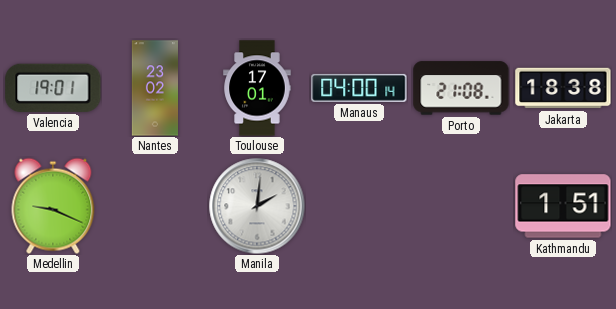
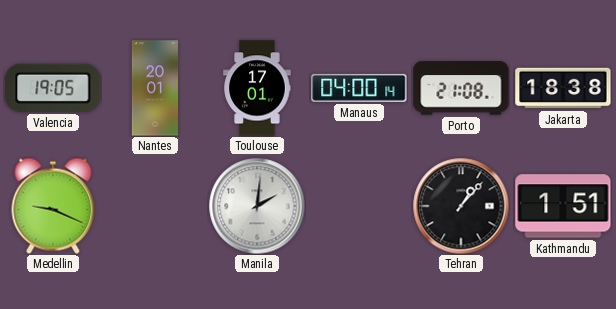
Valencia: 19:01 -> 19:05 (53, 88)
Nantes: 23:02 -> 20:01 (154, 88)
Tehran: none -> 1:07 (461, 206)
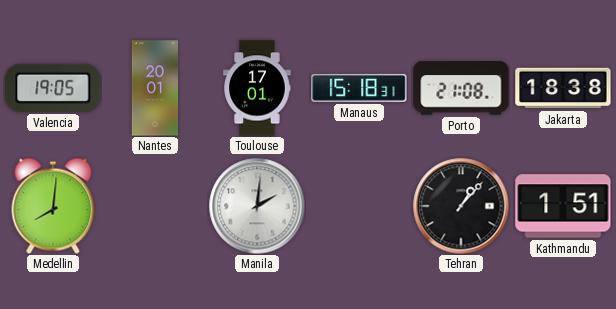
Manaus: 04:00 -> 15:18 (359, 88)
Medellin: 9:19 -> 8:01 (53, 206)
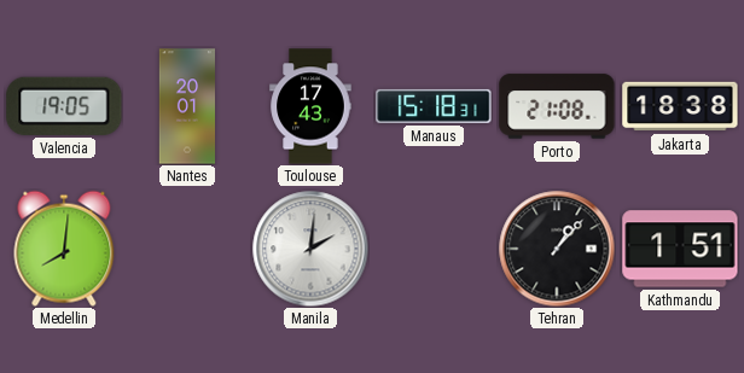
Toulouse: 17:01 -> 17:43 (310, 106)
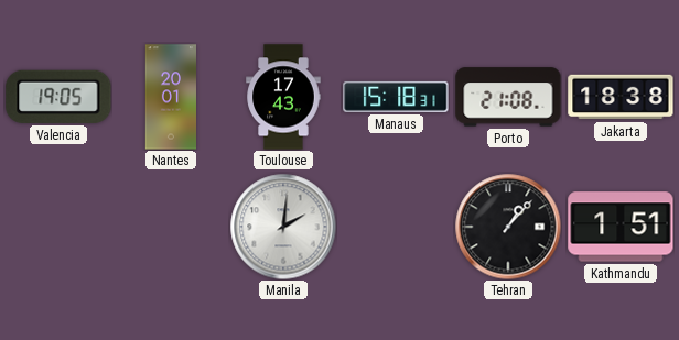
Medellin: 8:01 -> none (64, 249)
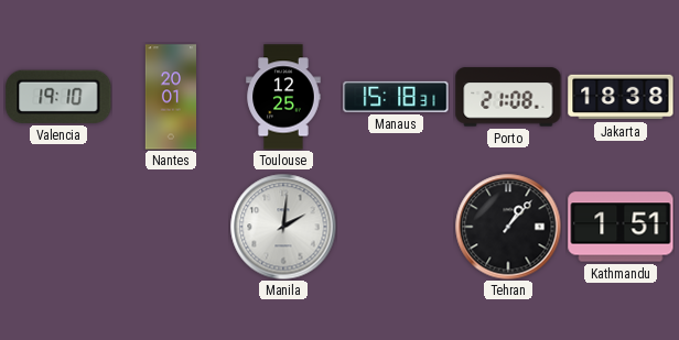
Valencia: 19:05 -> 19:10 (58, 97)
Toulouse: 17:43 -> 12:25 (283, 97)
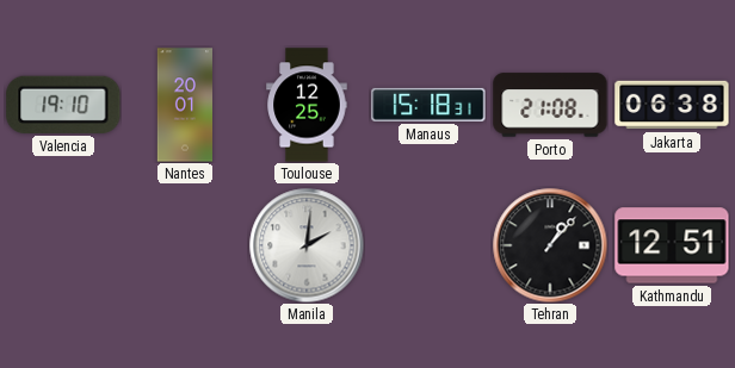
Jakarta: 18:38 -> 06:38 (672, 105)
Kathmandu: 1:51 -> 12:51 (672, 245)
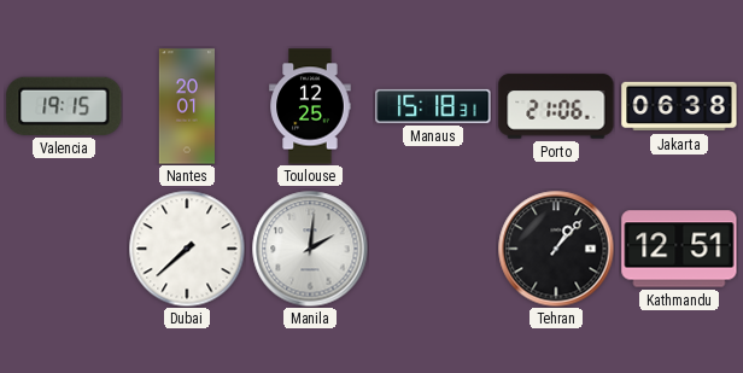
Valencia: 19:10 -> 19:15 (64, 106)
Porto: 21:08 -> 21:06 (556, 106)
Dubai: none -> 7:38 (187, 249)
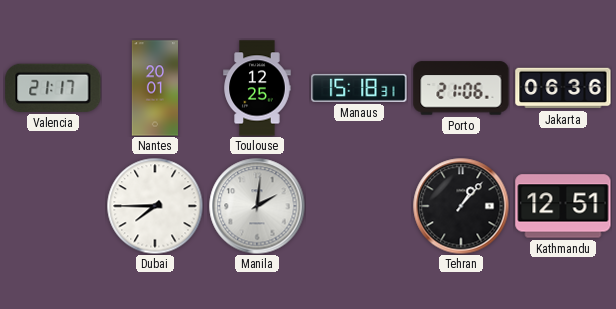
Valencia: 19:15 -> 21:17 (53, 88)
Jakarta: 06:38 -> 06:36 (563, 88)
Dubai: 7:38 -> 7:45 (155, 206)
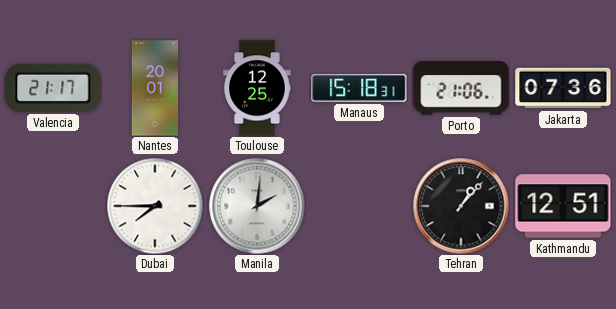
Jakarta: 06:36 -> 07:36 (563, 88)
